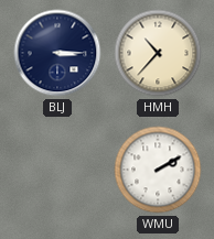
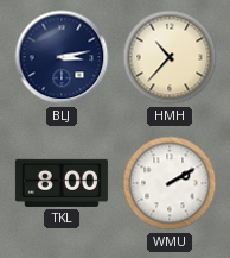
BLJ: 3:15 -> 3:13 (62, 57)
TKL: none -> 8:00 (62, 183)
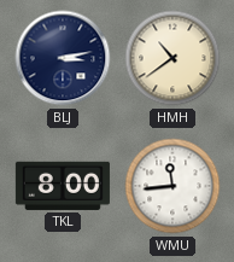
HMH: 10:37 -> 10:39 (172, 58)
WMU: 2:10 -> 11:44 (172, 186)
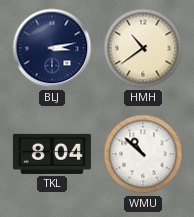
TKL: 8:00 -> 8:04 (52, 154)
WMU: 11:44 -> 10:52 (143, 154)
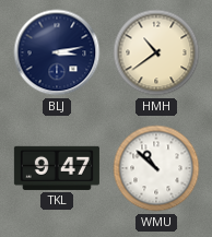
TKL: 8:04 -> 9:47 (57, 168)
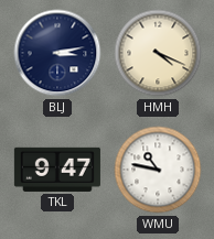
HMH: 10:39 -> 4:19 (158, 53)
WMU: 10:52 -> 10:47 (158, 170)
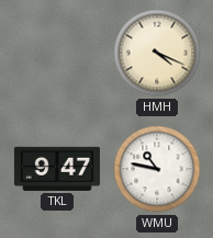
BLJ: 3:13 -> none (57, 53)
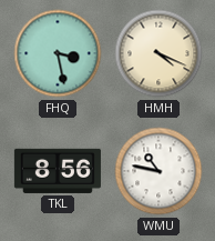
FHQ: none -> 3:28 (58, 53)
TKL: 9:47 -> 8:56 (58, 171)
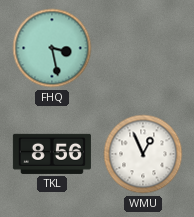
HMH: 4:19 -> none (158, 53)
WMU: 10:47 -> 12:56 (143, 154)
